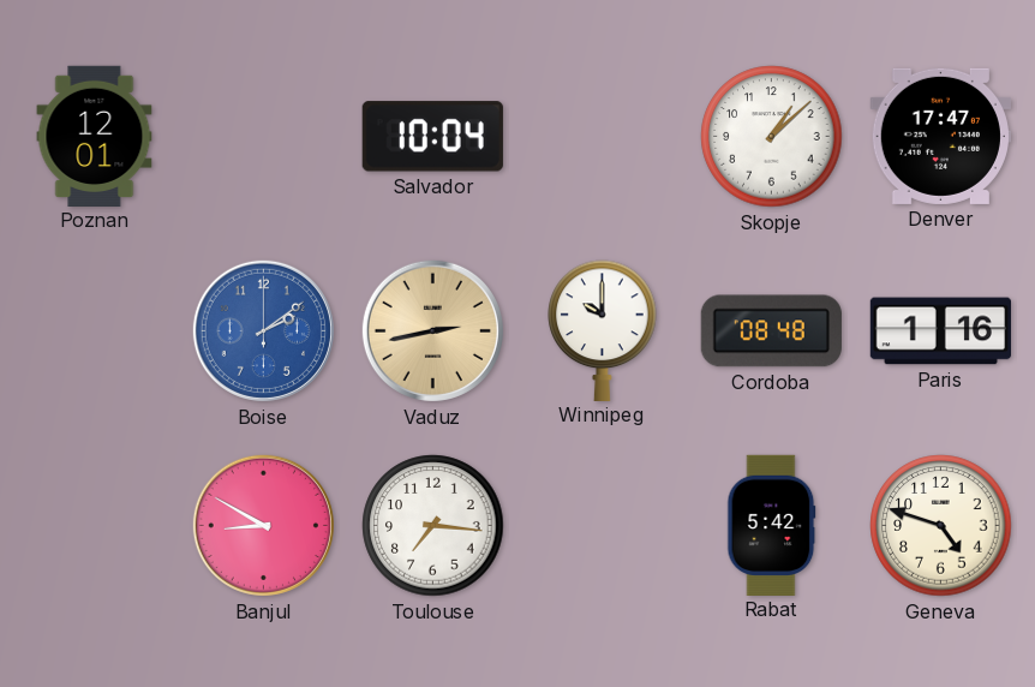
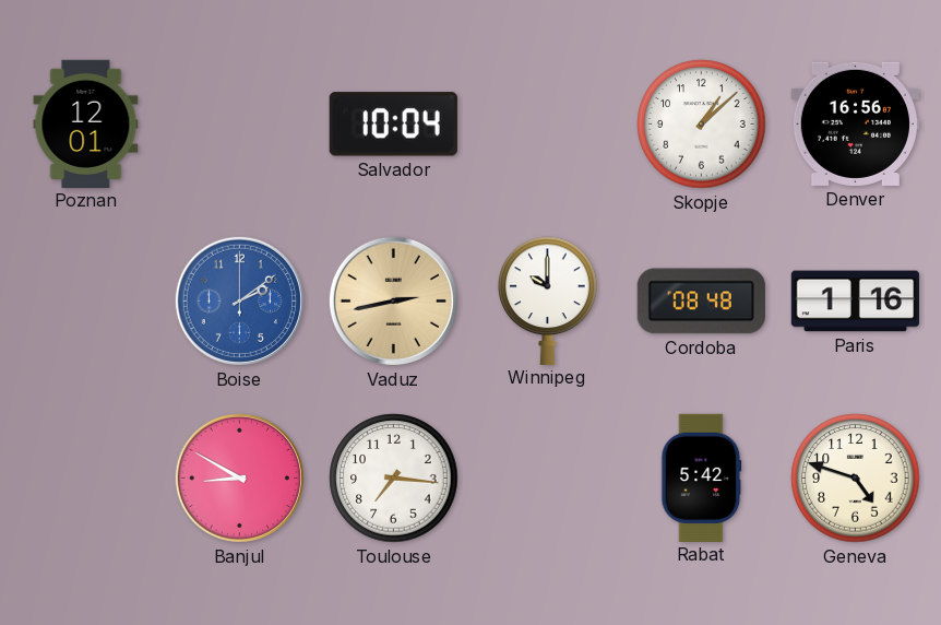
Denver: 17:47 -> 16:56 (855, 123)
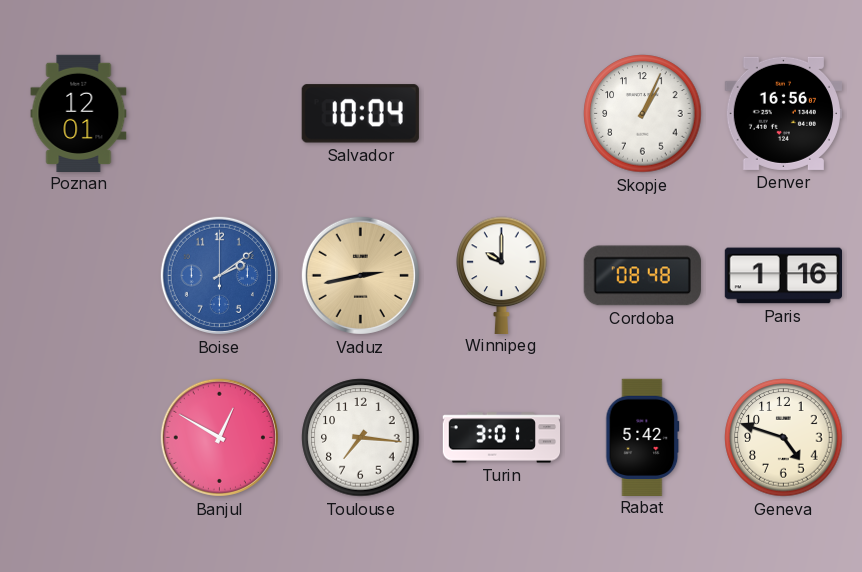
Skopje: 1:08 -> 1:04 (643, 114)
Banjul: 8:50 -> 12:50 (219, 437)
Turin: none -> 3:01 (501, 438)
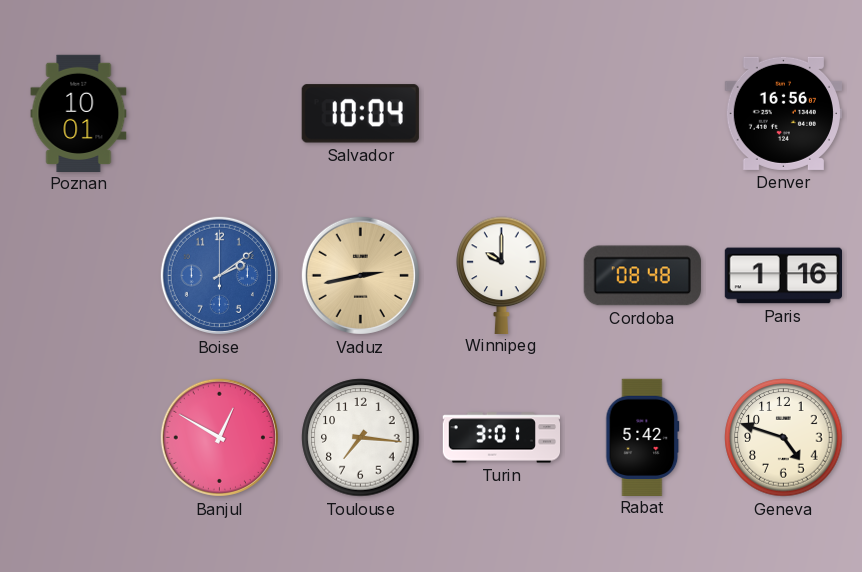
Poznan: 12:01 -> 10:01 (79, 113)
Skopje: 1:04 -> none (643, 114)
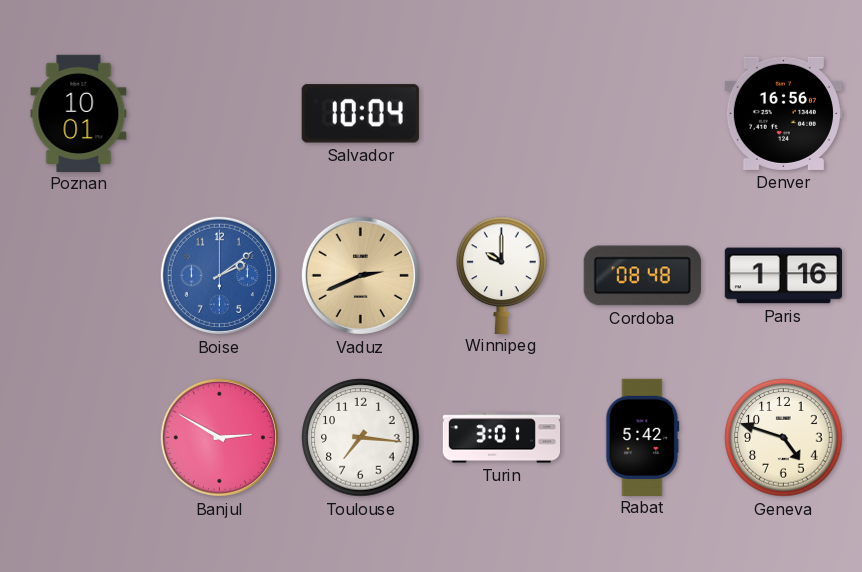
Vaduz: 2:43 -> 2:41 (360, 275)
Banjul: 12:50 -> 2:50 (219, 437)
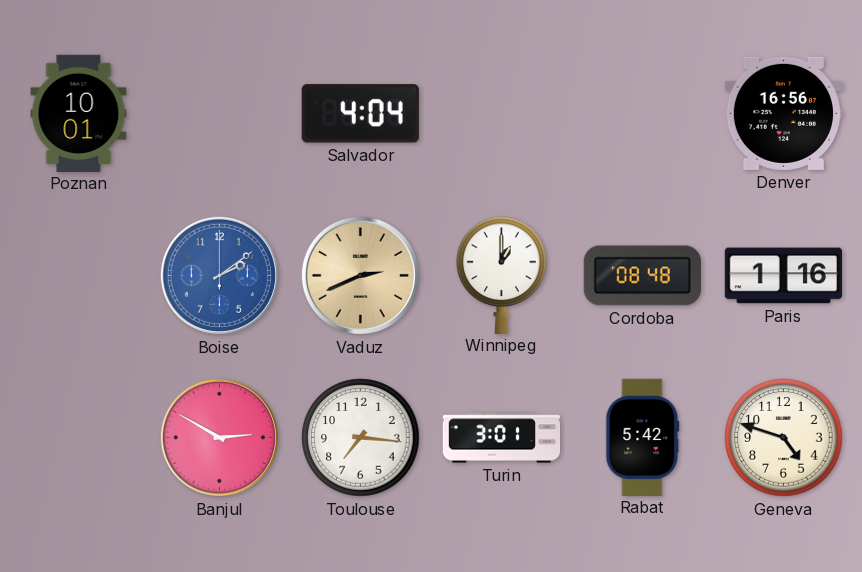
Salvador: 10:04 -> 4:04 (360, 114)
Winnipeg: 10:00 -> 1:00 (502, 275)
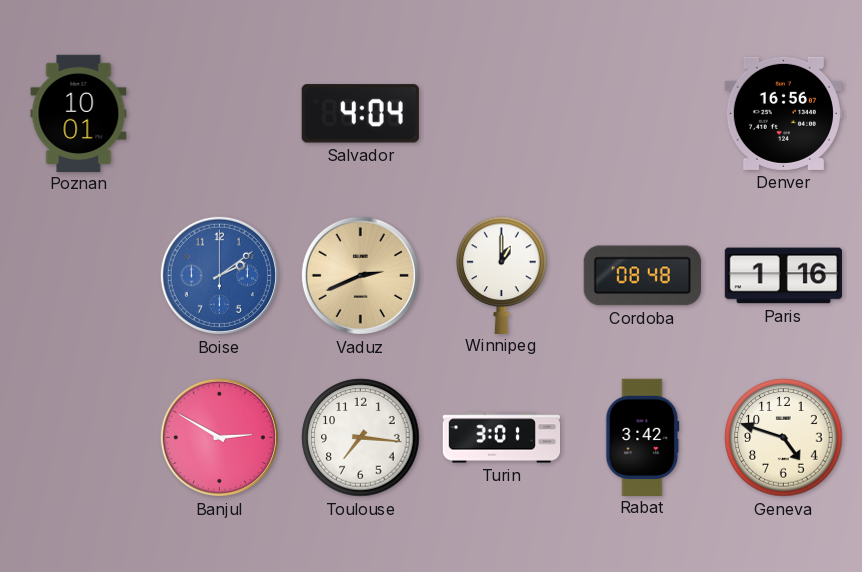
Rabat: 5:42 -> 3:42 (643, 437)
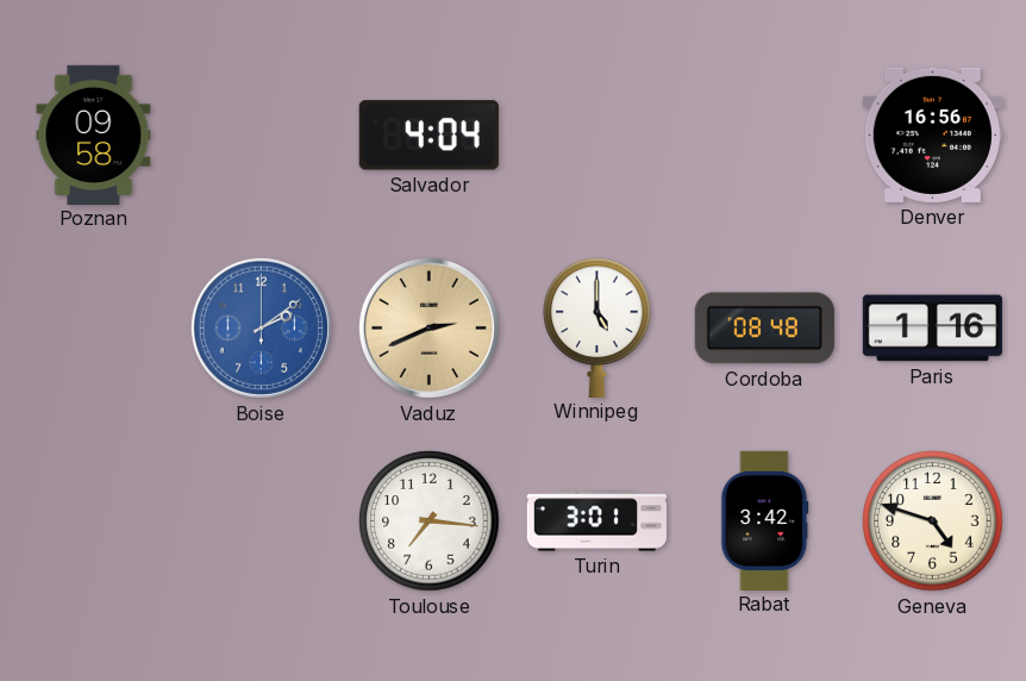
Poznan: 10:01 -> 09:58 (94, 135)
Winnipeg: 1:00 -> 5:00 (598, 327)
Banjul: 2:50 -> none (219, 437)
